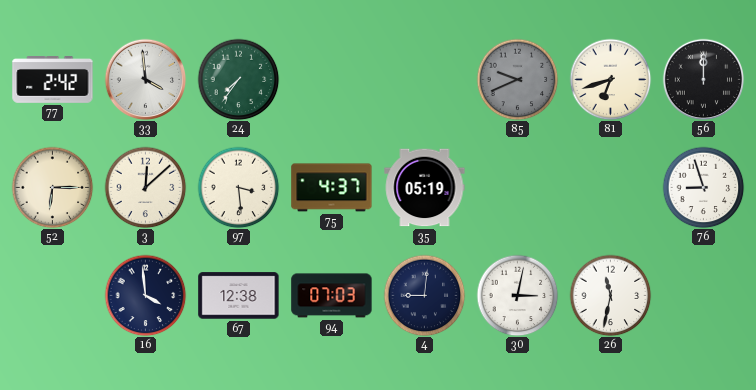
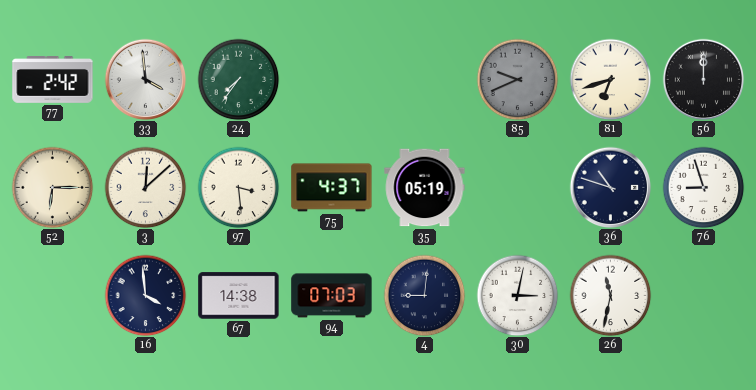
36: none -> 10:48 (610, 187)
67: 12:38 -> 14:38 (239, 296)
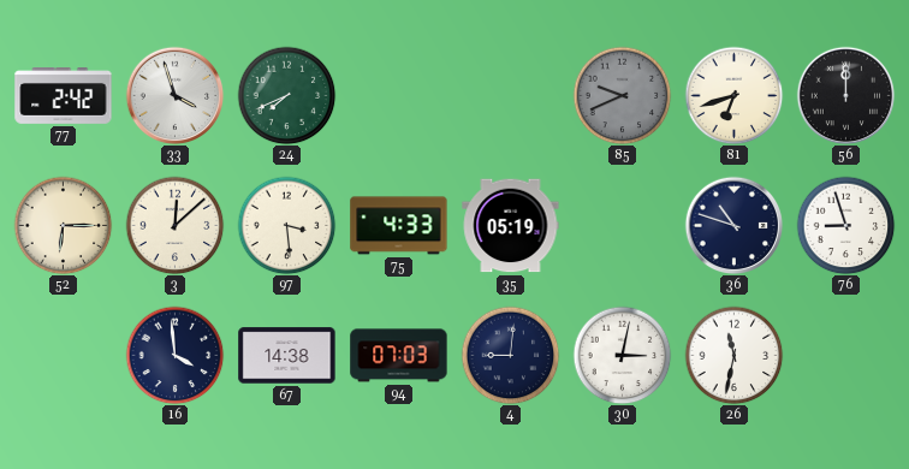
33: 3:59 -> 3:57 (174, 95)
24: 7:36 -> 7:41 (286, 95)
75: 4:37 -> 4:33 (399, 226)
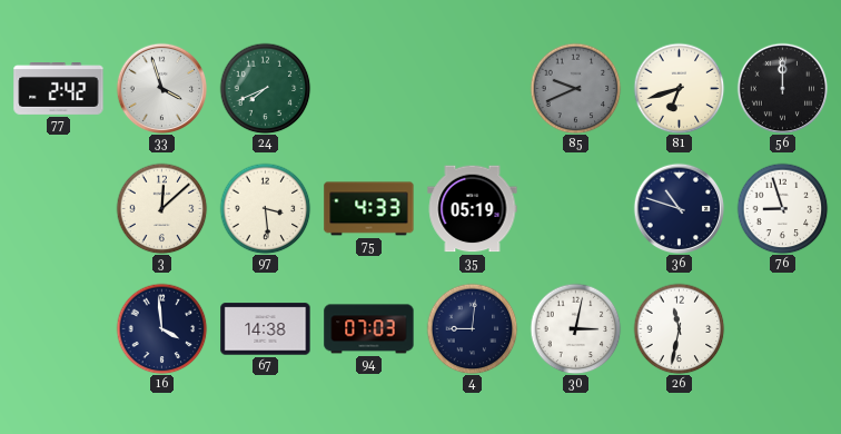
52: 6:15 -> none (63, 225)
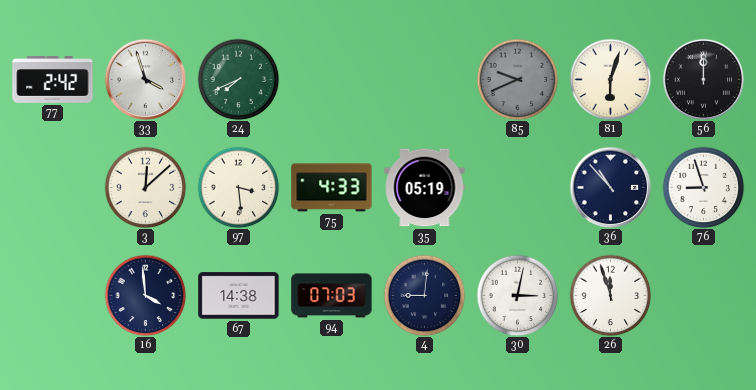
81: 6:42 -> 6:03 (610, 79)
36: 10:48 -> 10:53 (610, 187)
26: 11:32 -> 11:57 (610, 295)
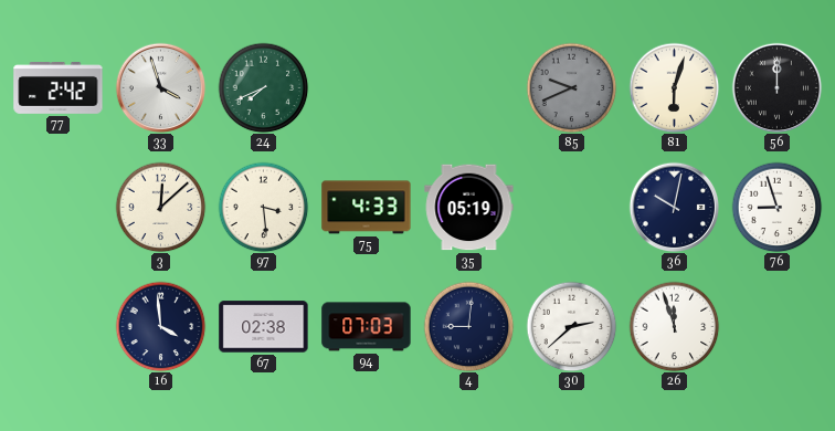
36: 10:53 -> 10:02 (674, 207)
67: 14:38 -> 02:38 (264, 327)
30: 3:02 -> 2:38 (571, 326)
